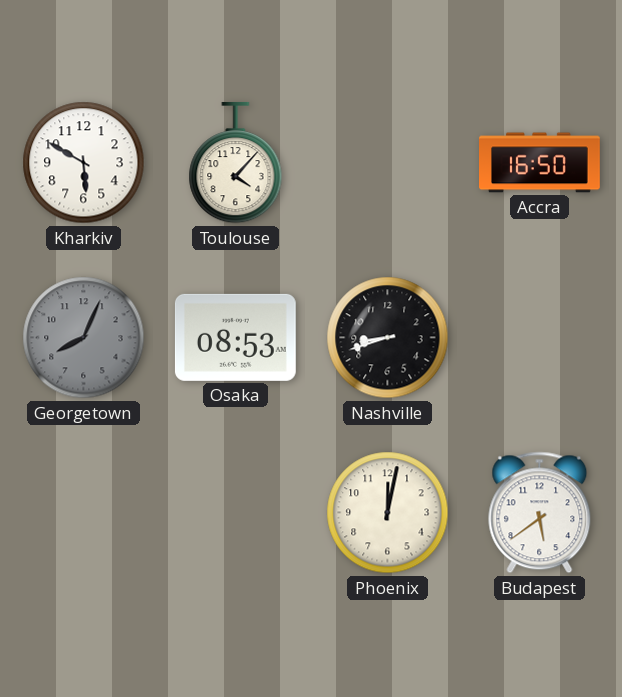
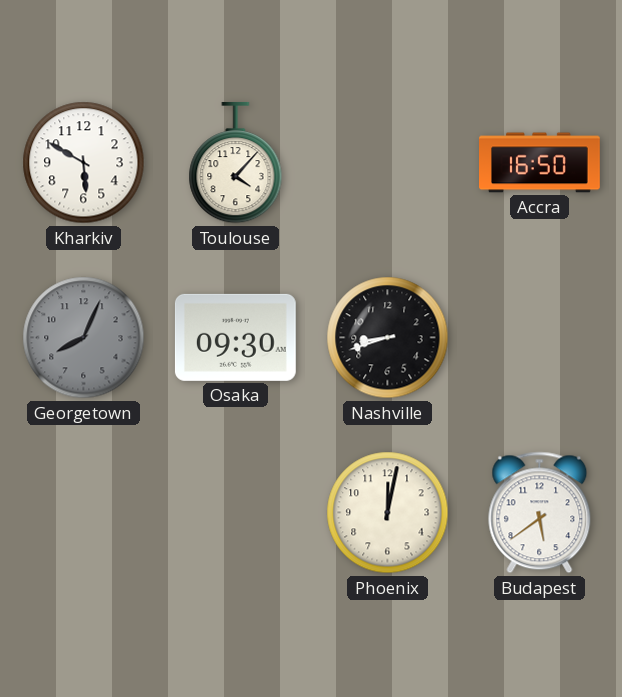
Osaka: 08:53 -> 09:30 (235, 337)
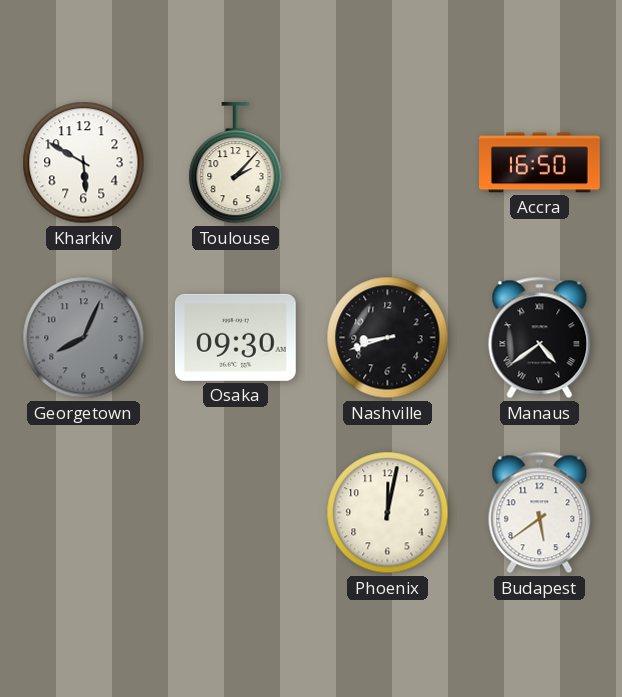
Toulouse: 4:07 -> 2:07 (236, 163)
Manaus: none -> 4:39 (540, 338)
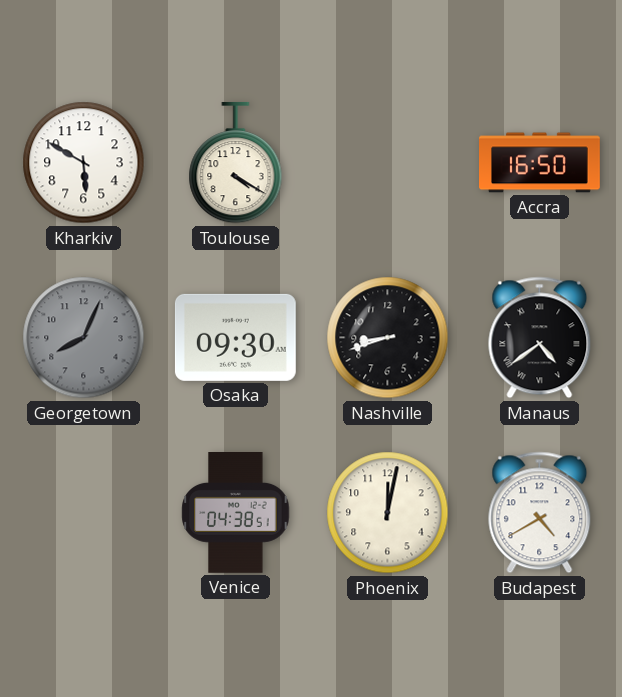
Toulouse: 2:07 -> 4:20 (236, 163)
Venice: none -> 04:38 (236, 513)
Budapest: 5:39 -> 4:40 (540, 513)
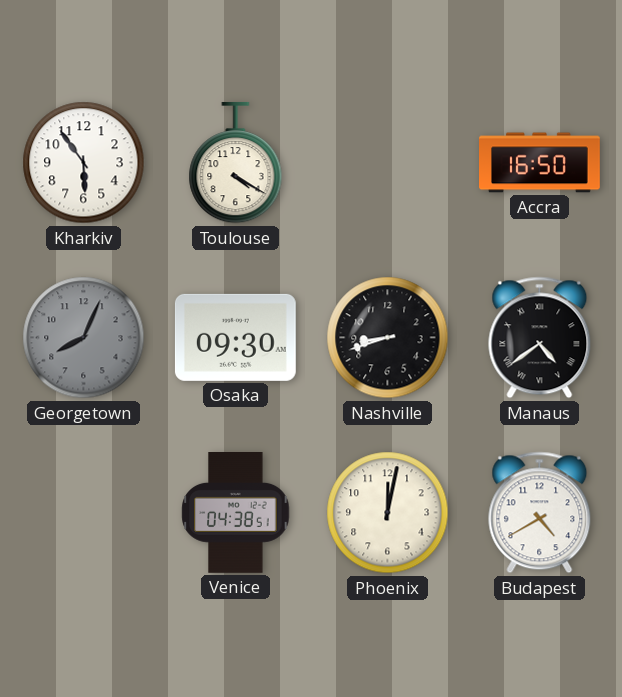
Kharkiv: 5:50 -> 5:54 (84, 163)
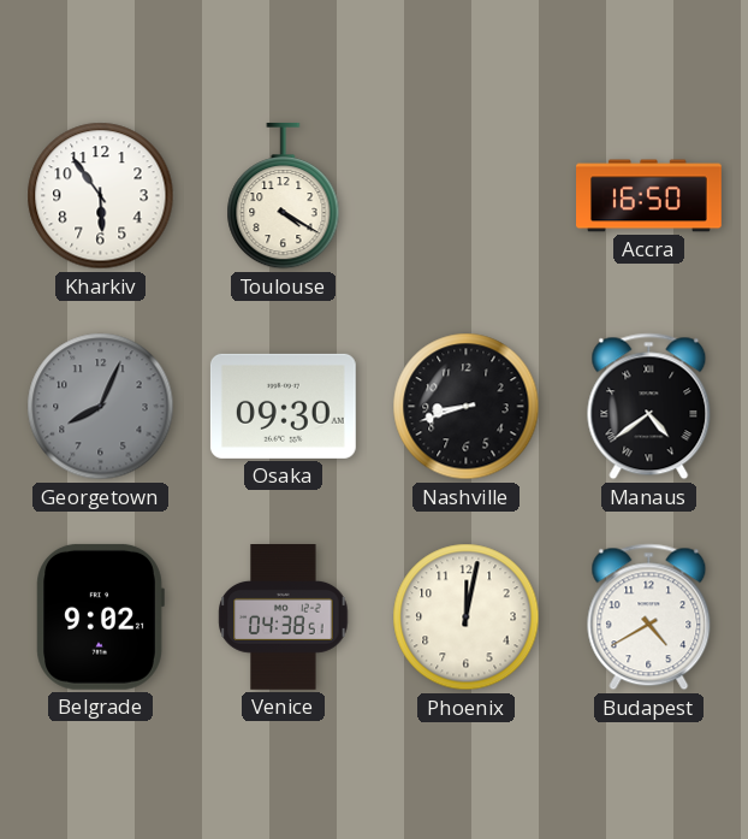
Belgrade: none -> 9:02 (100, 616)
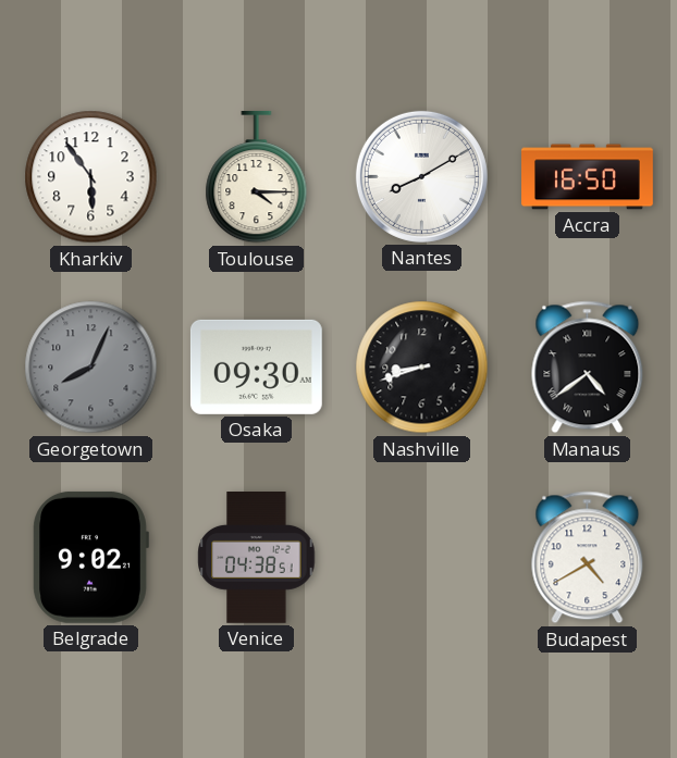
Toulouse: 4:20 -> 4:15 (257, 177)
Nantes: none -> 8:10 (421, 176)
Phoenix: 12:02 -> none (467, 618)
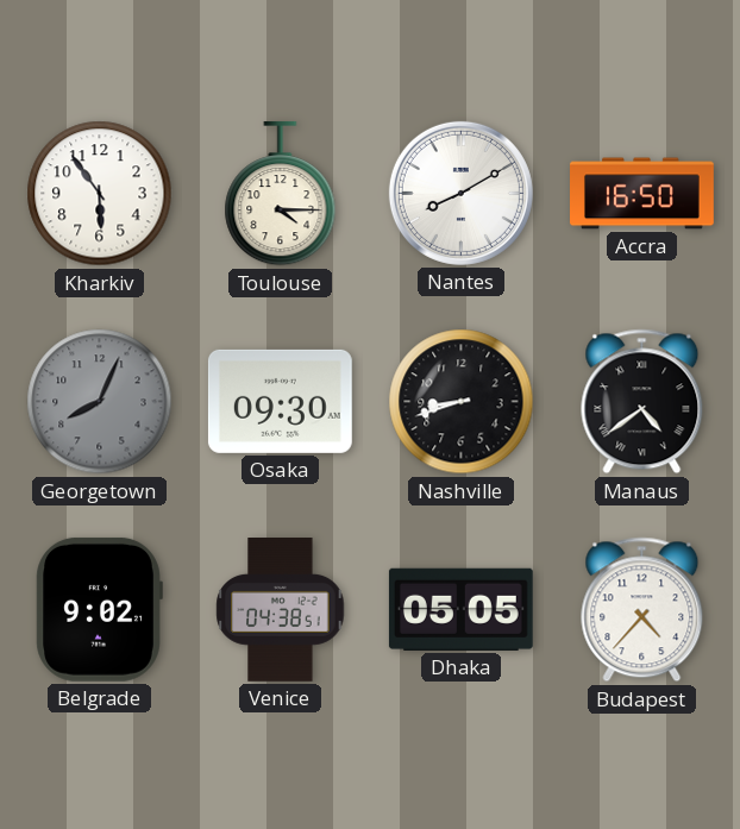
Dhaka: none -> 05:05 (460, 609)
Budapest: 4:40 -> 4:37 (642, 610)
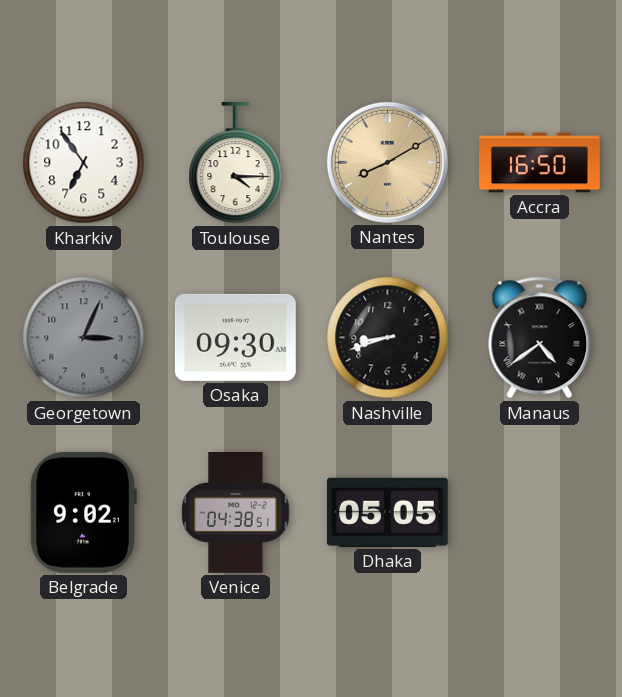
Kharkiv: 5:54 -> 6:54 (84, 163)
Nantes dial: white -> champagne (387, 162)
Georgetown: 8:04 -> 3:04 (84, 338)
Budapest: 4:37 -> none (642, 610)
